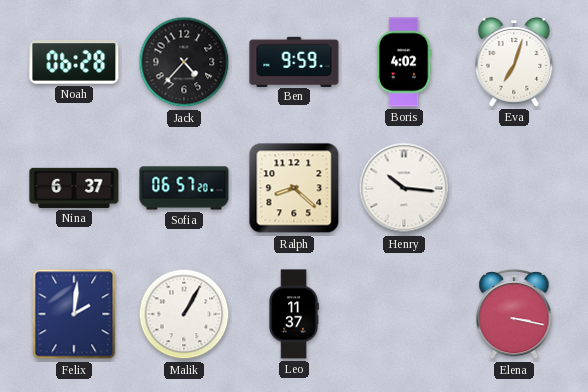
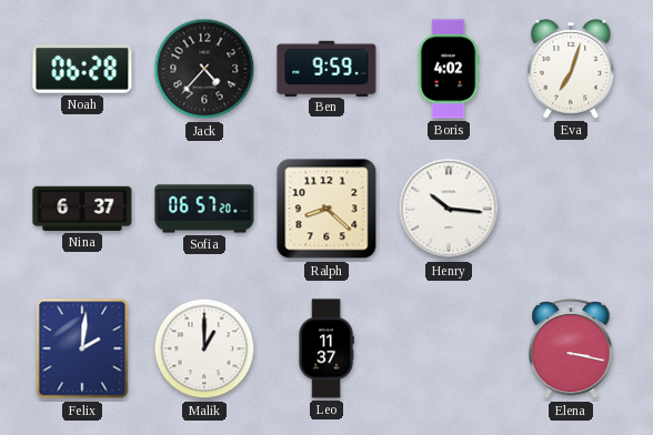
Malik: 1:05 -> 1:00 (204, 348)
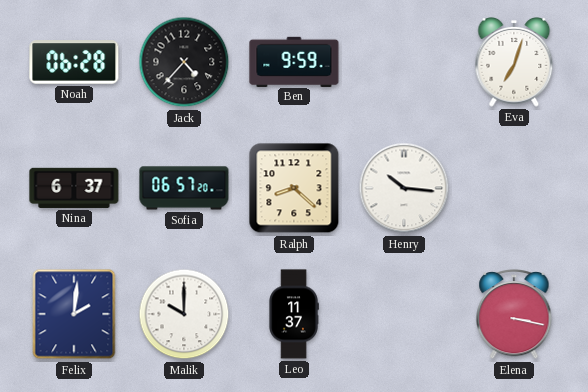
Boris: 4:02 -> none (449, 69)
Malik: 1:00 -> 10:00 (184, 314)
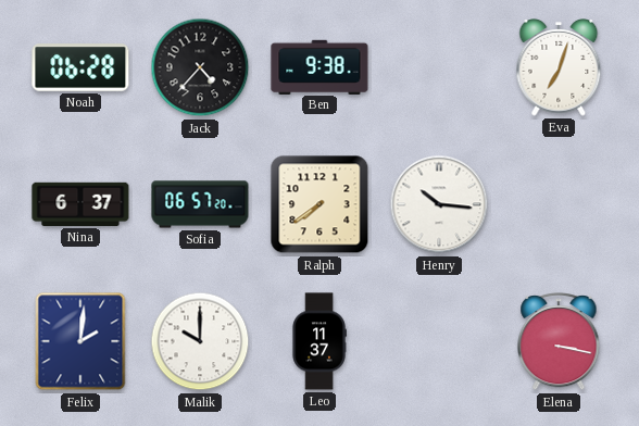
Ben: 9:59 -> 9:38 (319, 66)
Ralph: 8:22 -> 7:39 (319, 204)
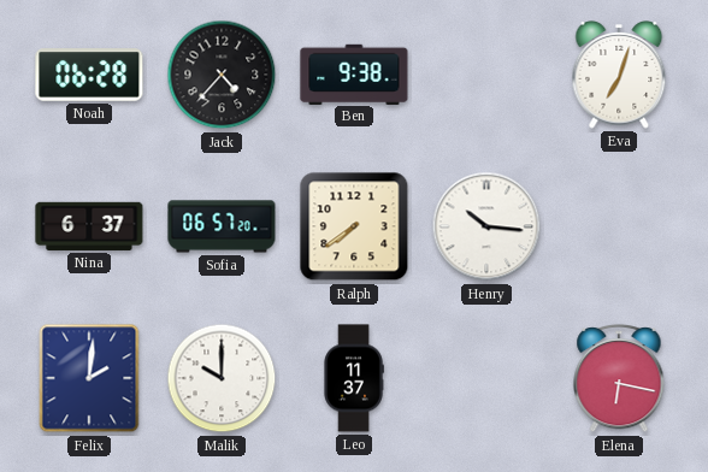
Elena: 3:17 -> 6:17 (619, 379)
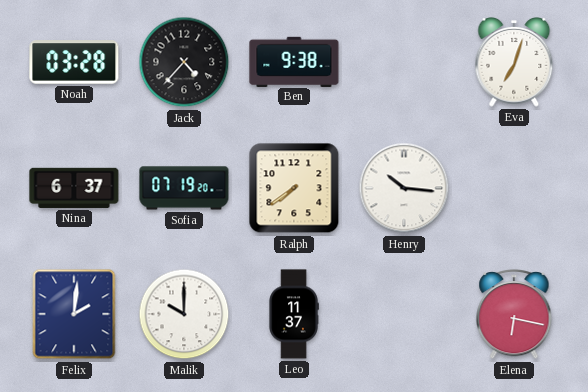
Noah: 06:28 -> 03:28 (74, 62)
Sofia: 06:57 -> 07:19 (184, 188)
